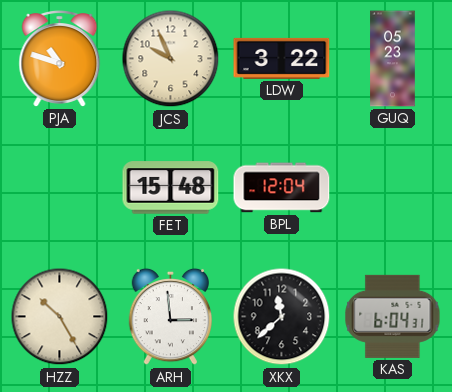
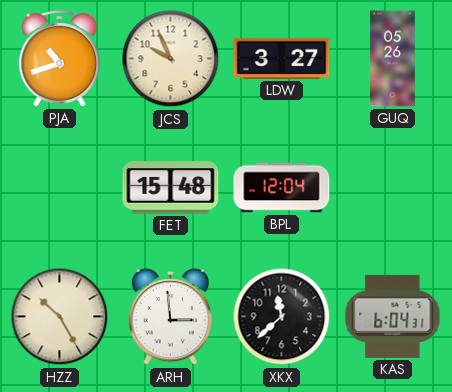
PJA: 10:48 -> 10:42 (60, 59)
LDW: 3:22 -> 3:27 (282, 58)
GUQ: 05:23 -> 05:26 (393, 59)
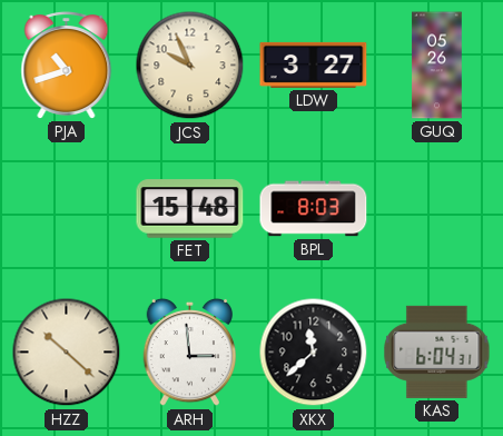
BPL: 12:04 -> 8:03 (314, 209)
HZZ: 10:25 -> 10:22 (67, 353)
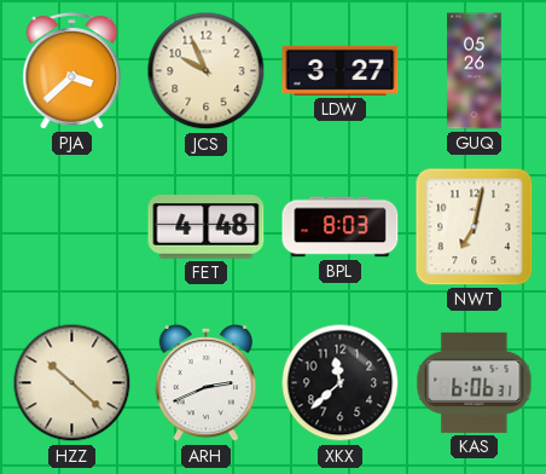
PJA: 10:42 -> 3:38 (72, 71)
FET: 15:48 -> 4:48 (207, 227)
NWT: none -> 7:02 (475, 227)
ARH: 2:59 -> 2:41 (205, 383)
KAS: 6:04 -> 6:06 (475, 382)
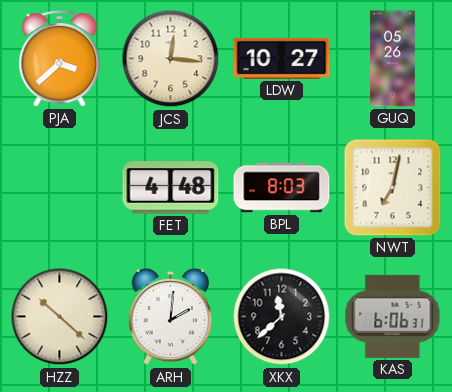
JCS: 9:56 -> 12:16 (171, 59)
LDW: 3:27 -> 10:27 (282, 58)
ARH: 2:41 -> 2:01 (170, 317)
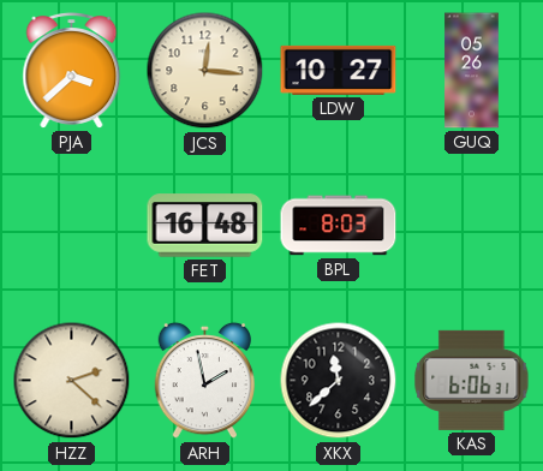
FET: 4:48 -> 16:48 (205, 226)
NWT: 7:02 -> none (393, 188)
HZZ: 10:22 -> 2:22 (72, 381)
ARH: 2:01 -> 1:58 (204, 381)
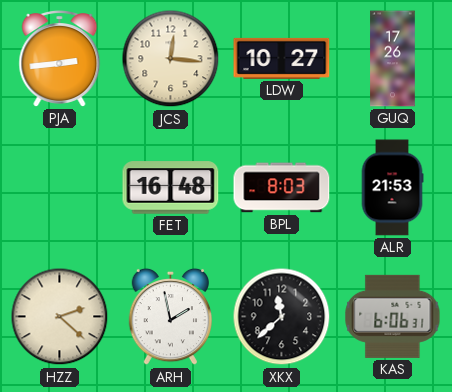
PJA: 3:38 -> 2:44 (60, 59)
GUQ: 05:26 -> 17:26 (393, 59)
ALR: none -> 21:53 (392, 188)
